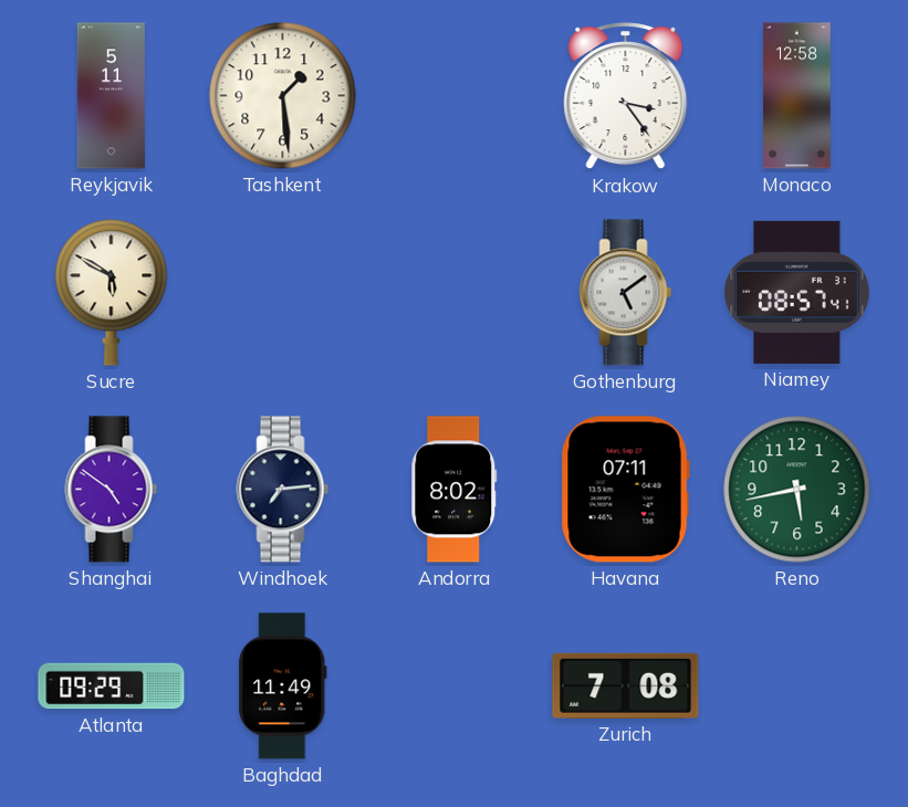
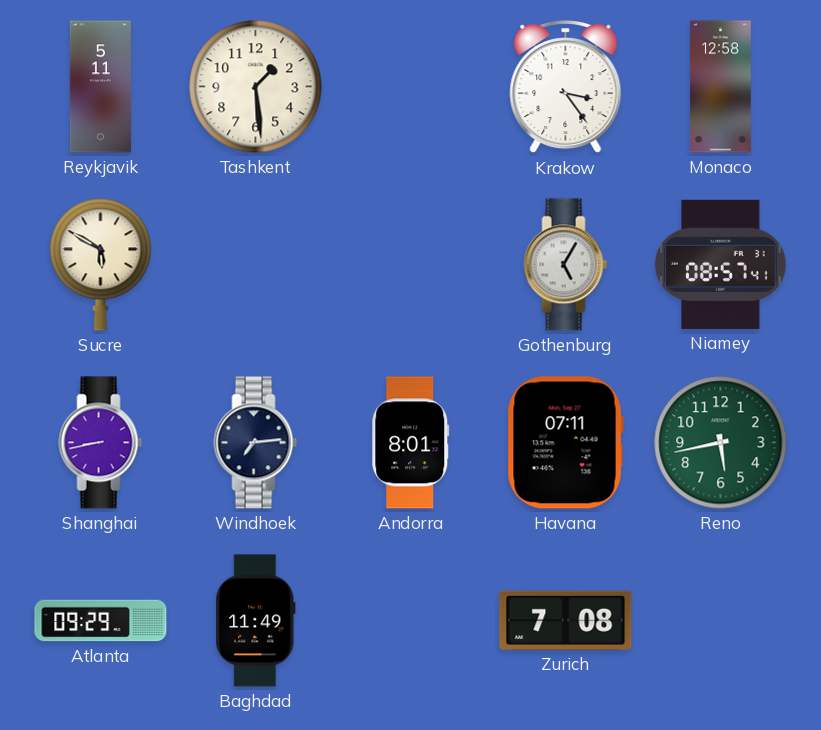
Gothenburg: 5:09 -> 5:05 (566, 265)
Shanghai: 4:51 -> 8:43 (101, 443)
Andorra: 8:02 -> 8:01 (411, 443)
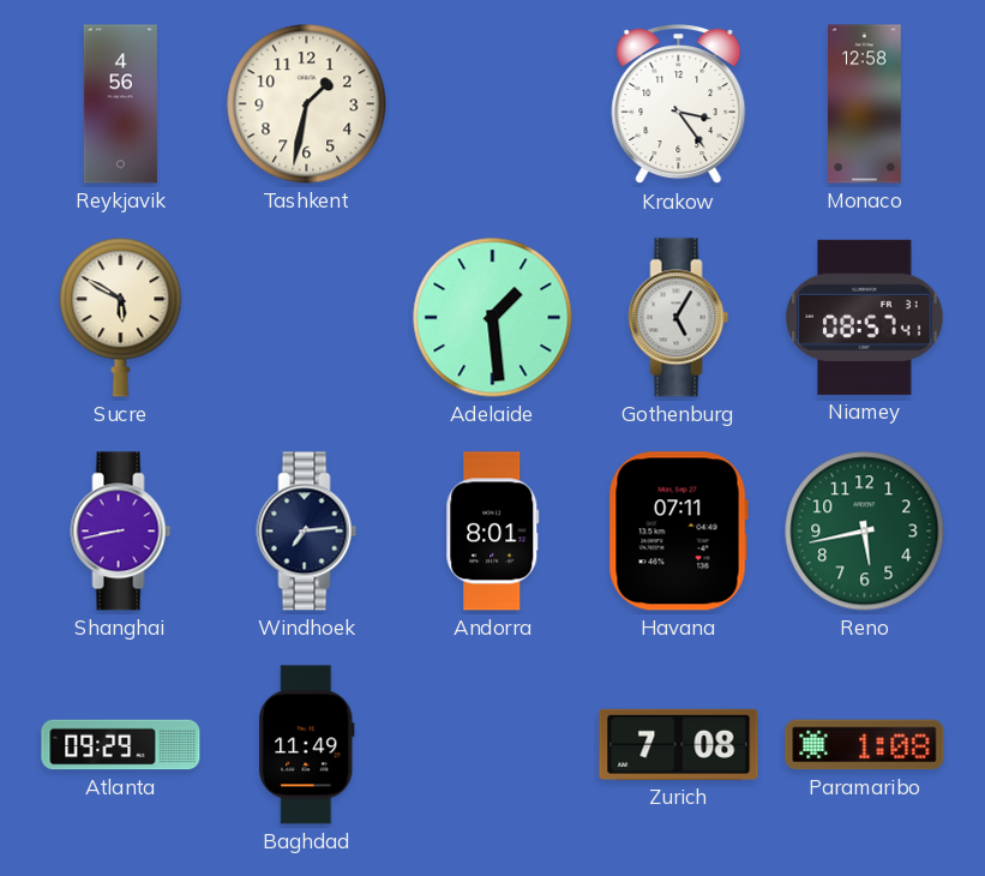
Reykjavik: 5:11 -> 4:56 (120, 104)
Tashkent: 1:29 -> 1:32 (307, 104)
Adelaide: none -> 1:29 (493, 318)
Paramaribo: none -> 1:08 (865, 745)
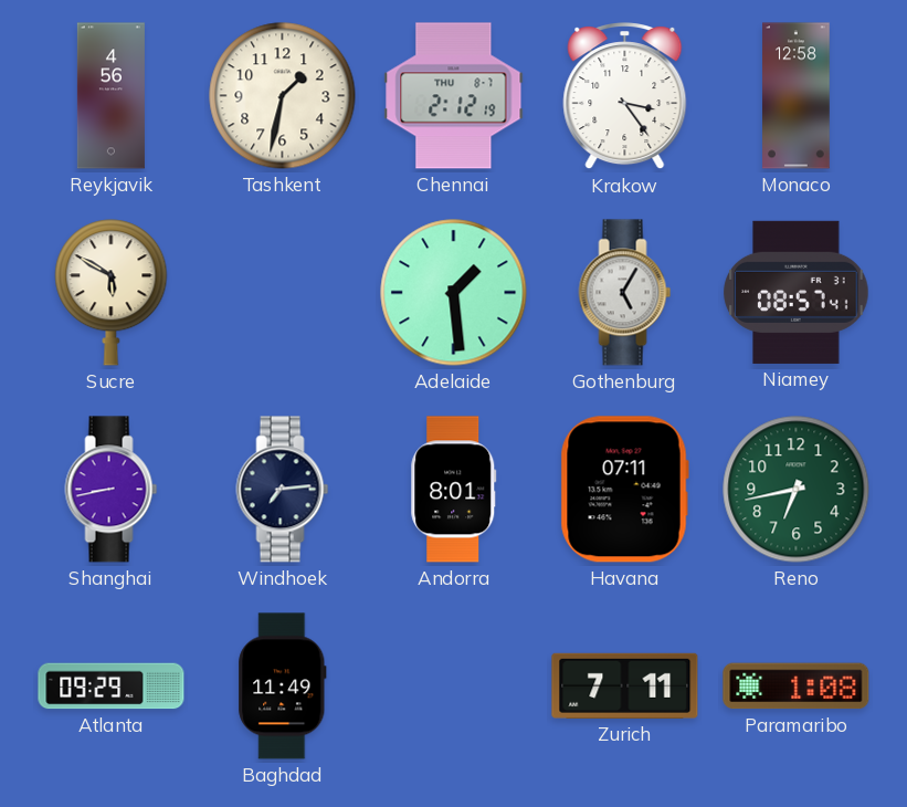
Chennai: none -> 2:12 (454, 96)
Reno: 5:43 -> 6:43 (797, 490)
Zurich: 7:08 -> 7:11 (625, 685)
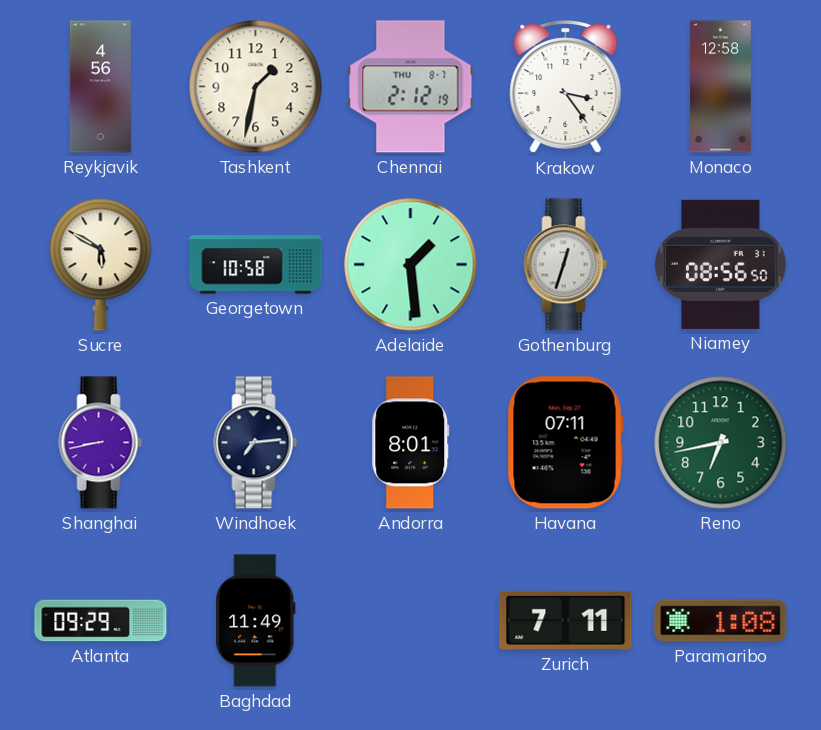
Georgetown: none -> 10:58 (256, 265)
Gothenburg: 5:05 -> 12:33 (566, 265)
Niamey: 08:57 -> 08:56 (721, 264)
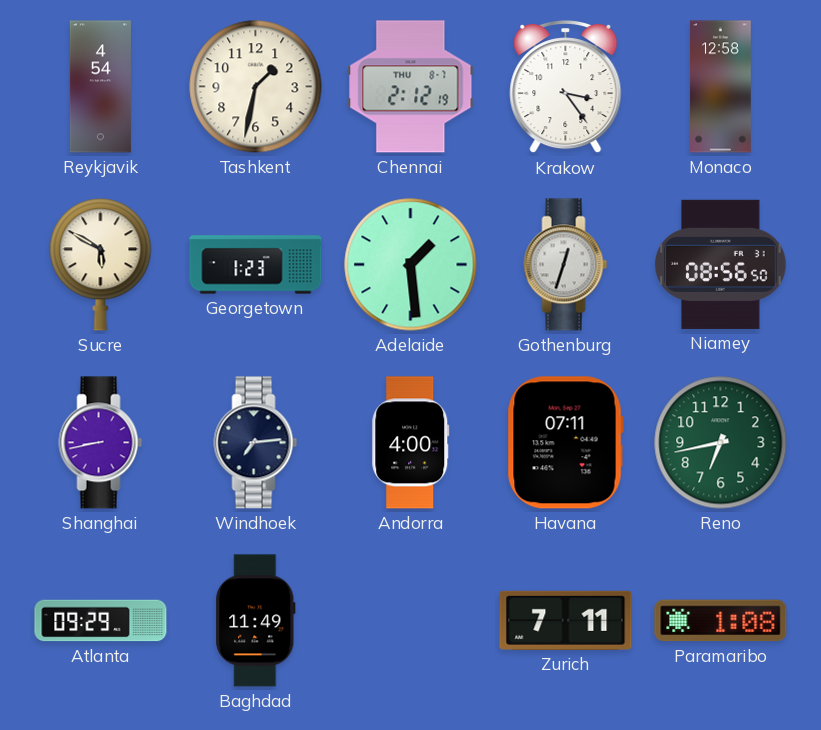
Reykjavik: 4:56 -> 4:54 (100, 87)
Georgetown: 10:58 -> 1:23 (256, 265)
Andorra: 8:01 -> 4:00 (411, 443)
